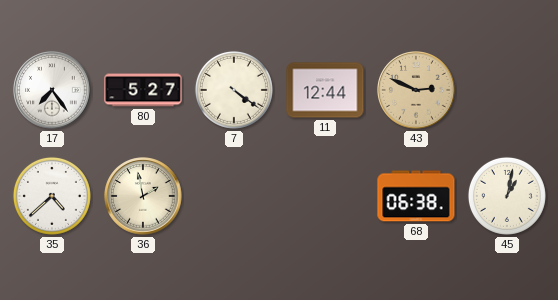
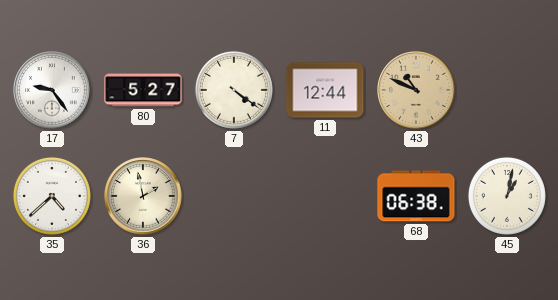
17: 7:24 -> 9:24 (52, 90)
43: 2:49 -> 10:49 (416, 90)
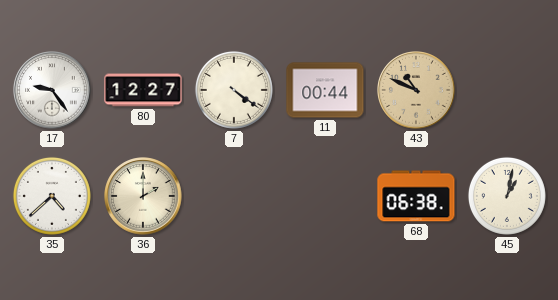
80: 5:27 -> 12:27 (143, 90)
11: 12:44 -> 00:44 (325, 90)
36: 1:58 -> 2:00 (143, 196)
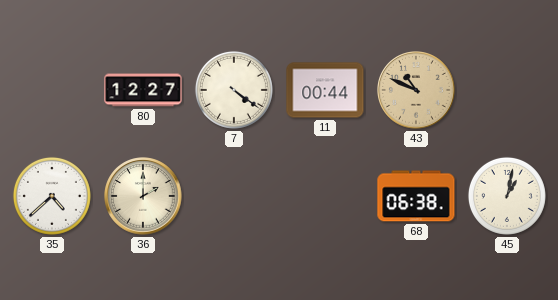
17: 9:24 -> none (52, 90)
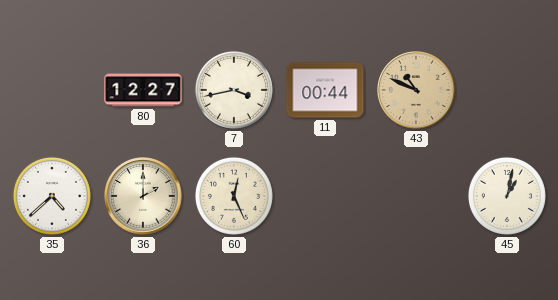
7: 4:21 -> 3:43 (234, 90)
60: none -> 12:26 (234, 196)
68: 06:38 -> none (416, 196)
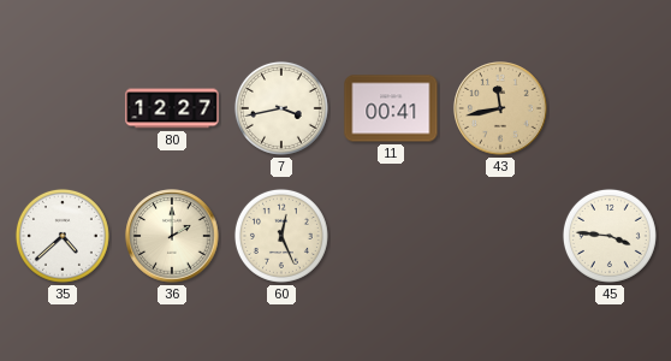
11: 00:44 -> 00:41 (391, 108)
43: 10:49 -> 11:43 (500, 108)
45: 1:02 -> 3:46 (610, 236)
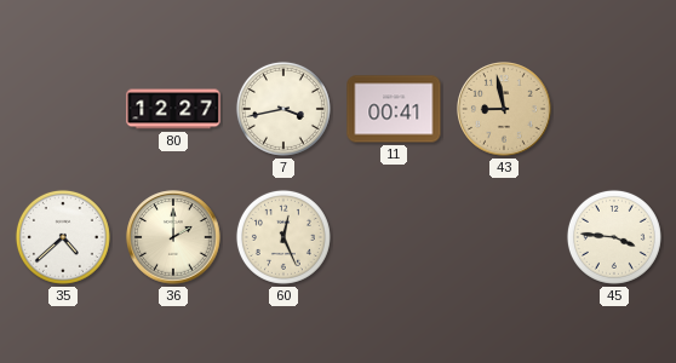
43: 11:43 -> 8:58 (504, 109)
